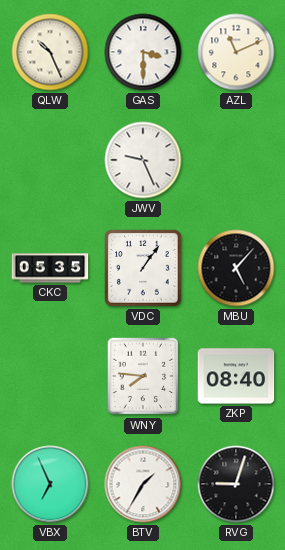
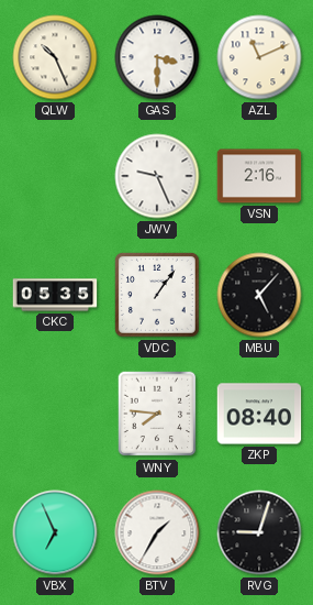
VSN: none -> 2:16 (259, 176)
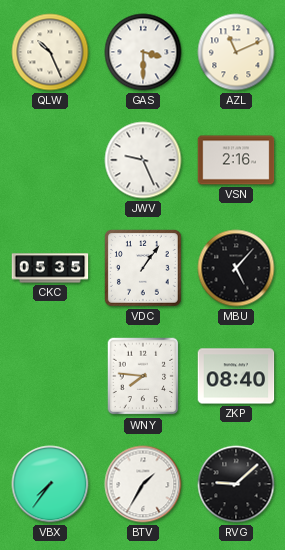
VBX: 6:56 -> 7:36 (50, 484)
RVG: 9:03 -> 9:08 (236, 484)
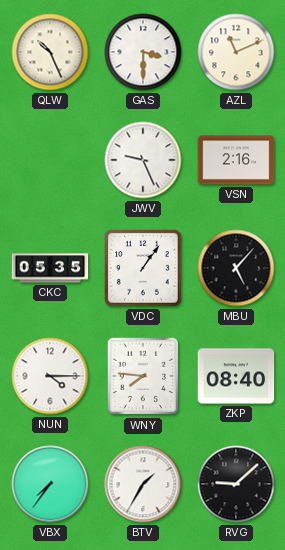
NUN: none -> 4:15 (50, 376)
